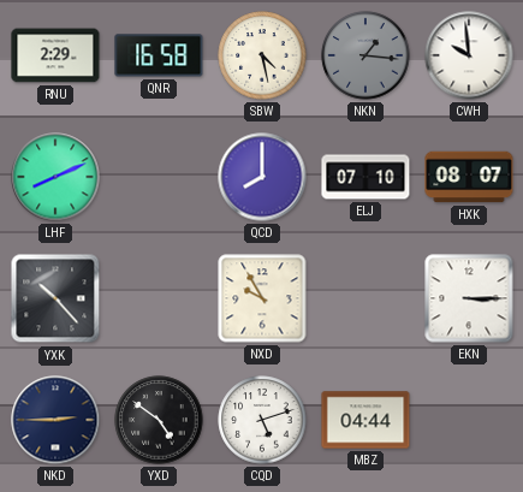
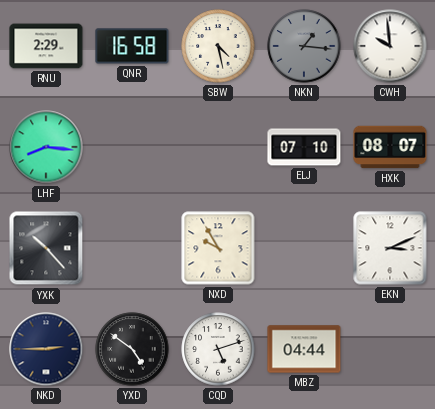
LHF: 8:11 -> 8:16 (46, 147)
QCD: 8:00 -> none (262, 177)
EKN: 3:15 -> 3:11 (390, 248)
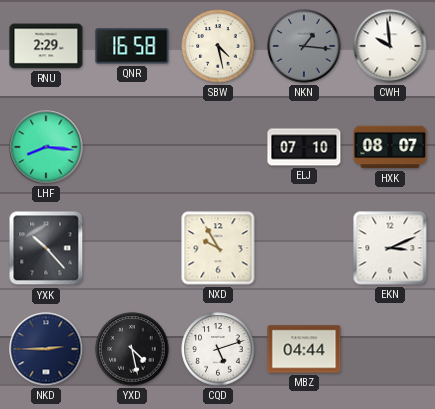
YXD: 4:51 -> 4:28 (132, 349)
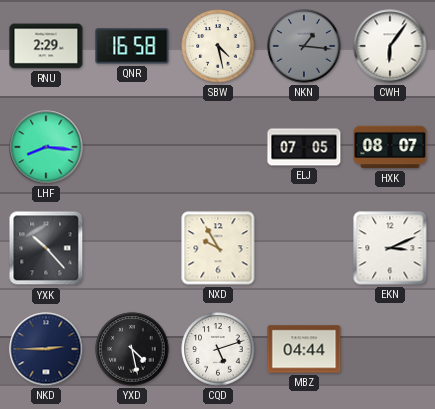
CWH: 9:59 -> 6:06 (390, 46)
ELJ: 07:10 -> 07:05 (304, 147)
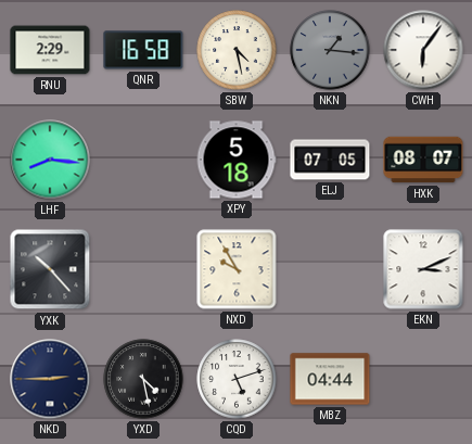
XPY: none -> 5:18 (237, 160)
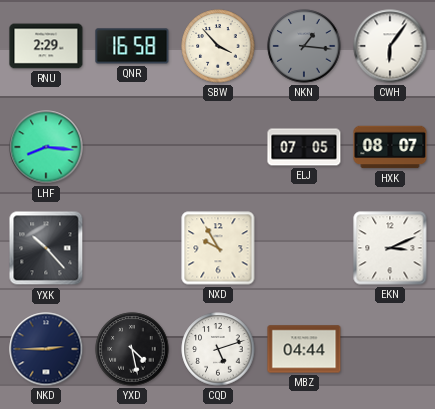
SBW: 4:28 -> 3:53 (218, 46)
XPY: 5:18 -> none (237, 160)
